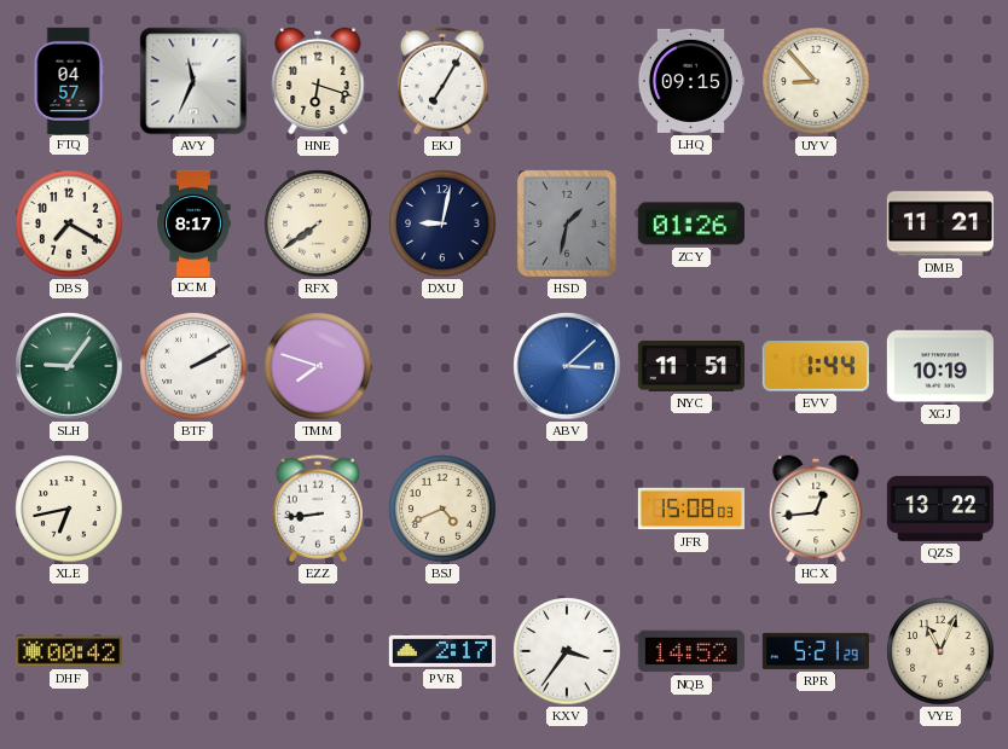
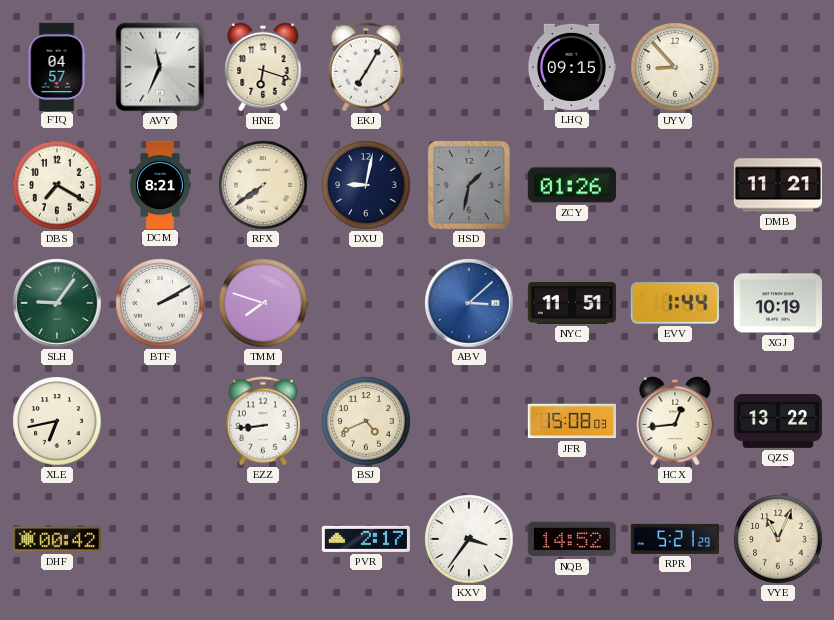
DCM: 8:17 -> 8:21 (160, 184)
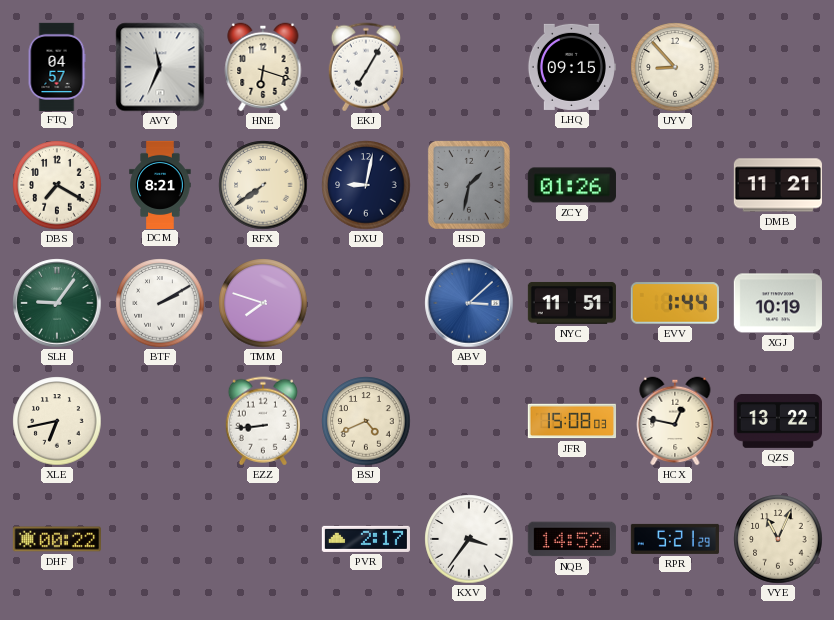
HCX: 12:44 -> 12:47 (675, 421)
DHF: 00:42 -> 00:22 (57, 539)
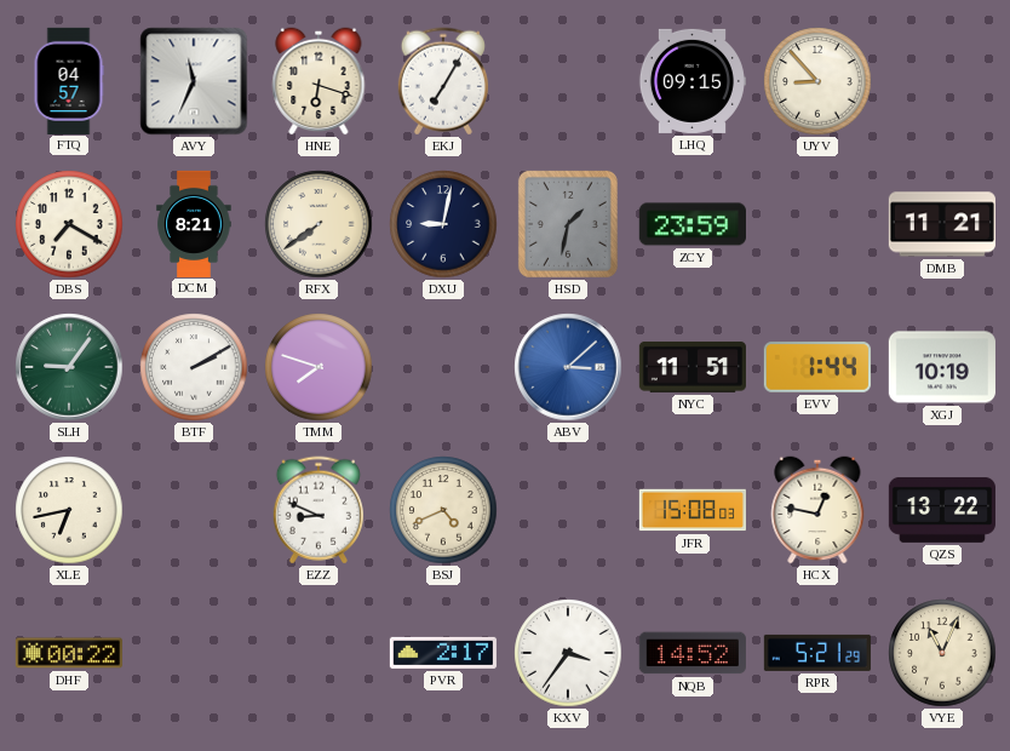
ZCY: 01:26 -> 23:59 (693, 224)
EZZ: 8:44 -> 8:49 (319, 510)
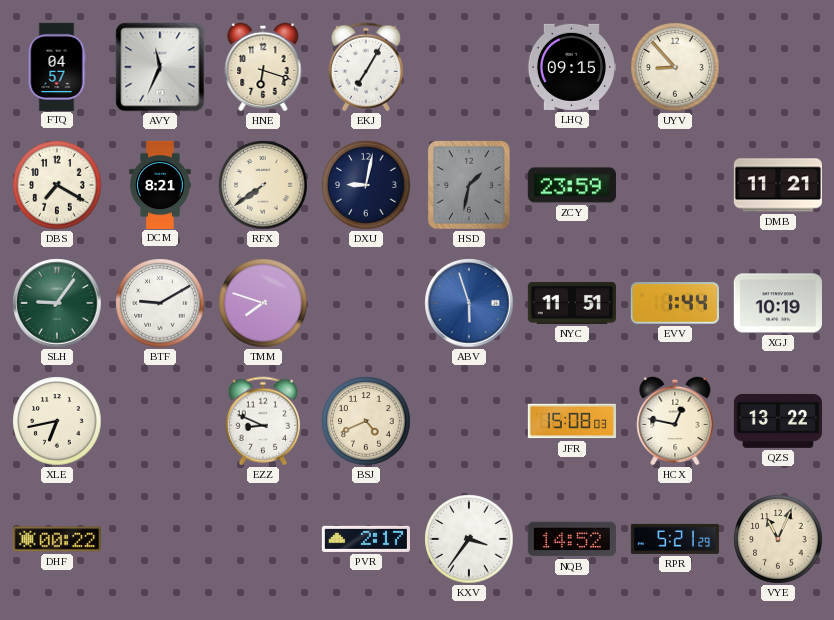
BTF: 2:10 -> 9:10 (160, 303)
ABV: 3:08 -> 5:57 (469, 303)
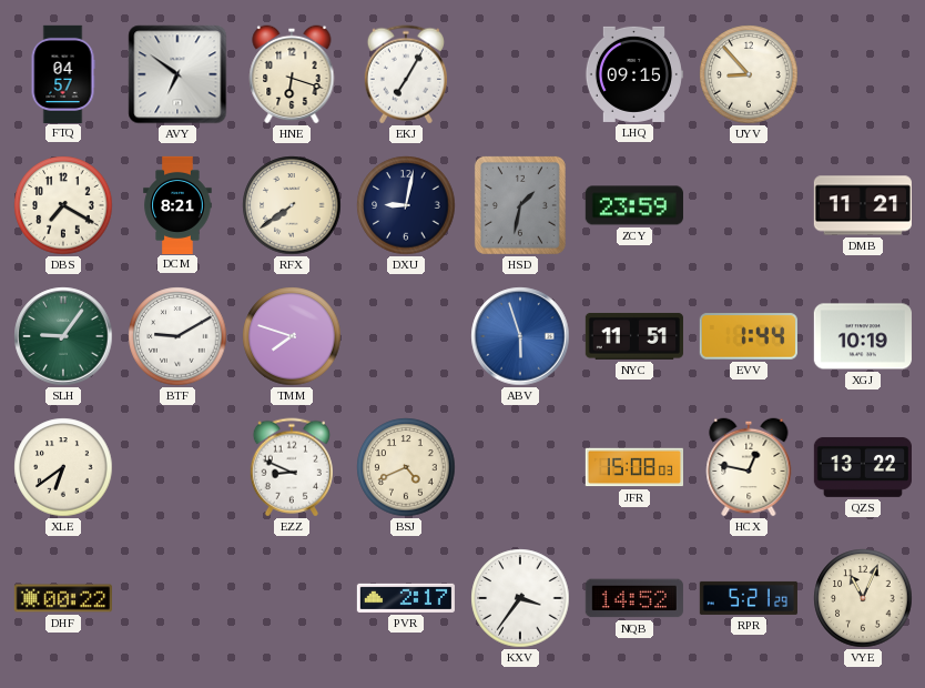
AVY: 11:34 -> 6:51 (177, 74)
XLE: 6:43 -> 6:39 (63, 467)
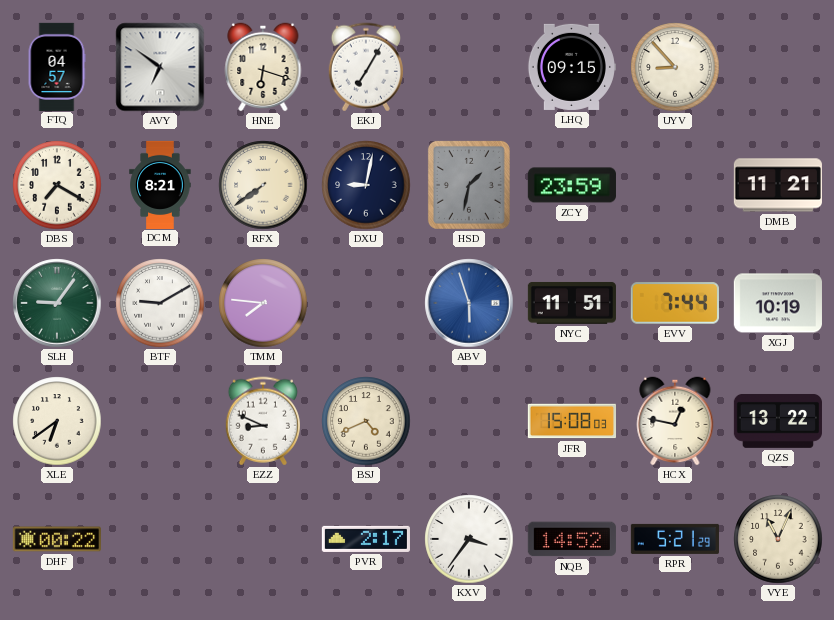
TMM: 7:48 -> 7:46 (263, 303)
EVV: 1:44 -> 7:44 (675, 303)
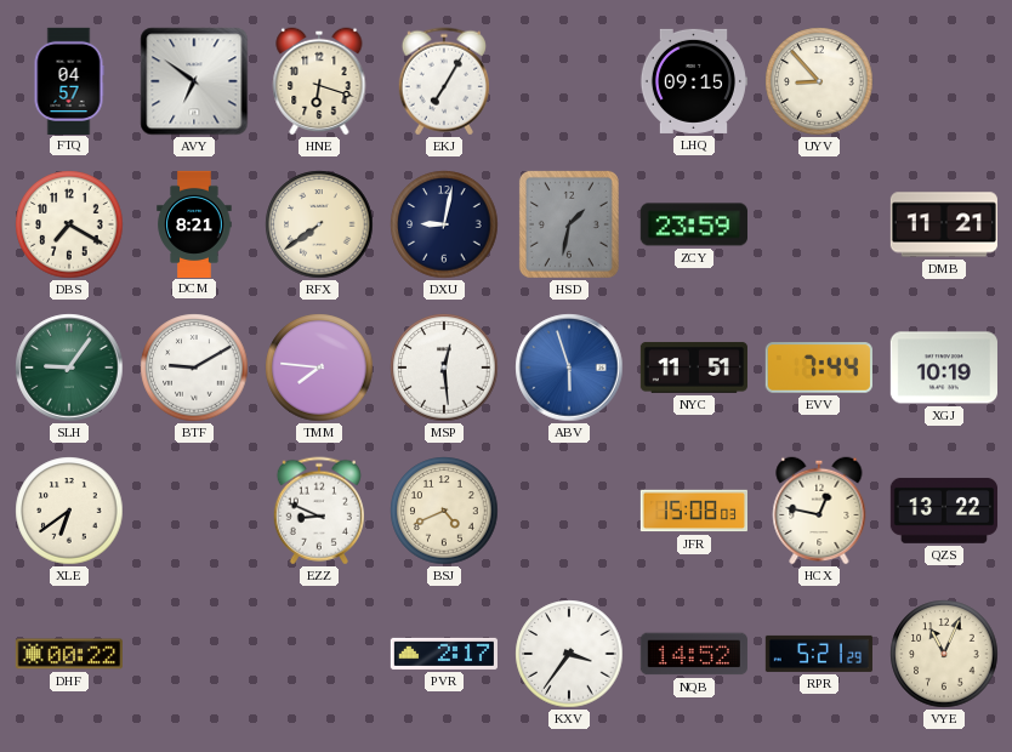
MSP: none -> 12:29 (444, 368)
